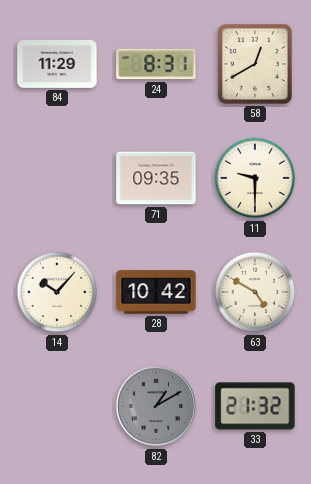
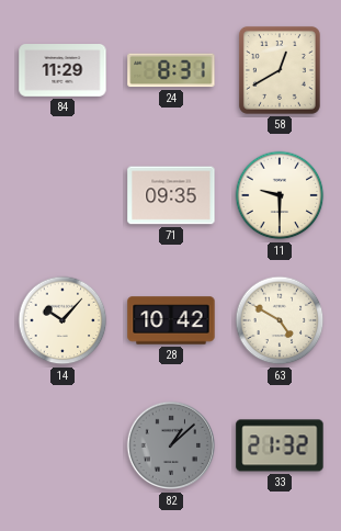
82: 1:10 -> 1:08 (171, 445)
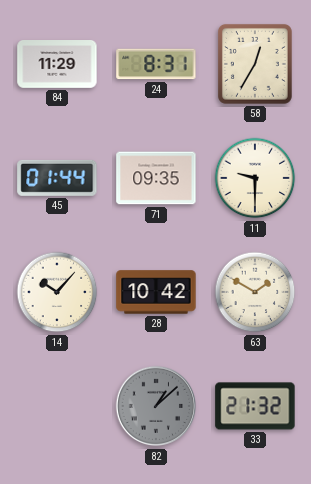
58: 12:40 -> 12:35 (255, 64)
45: none -> 01:44 (57, 178)
63: 4:50 -> 1:50 (255, 292)
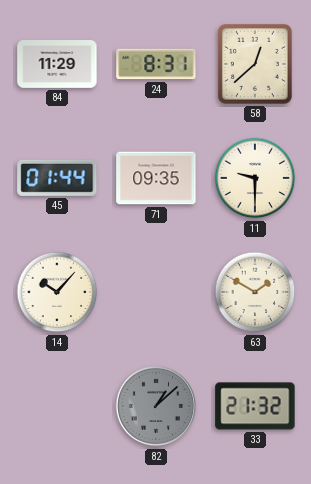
58: 12:35 -> 12:38 (255, 64)
28: 10:42 -> none (156, 292)
